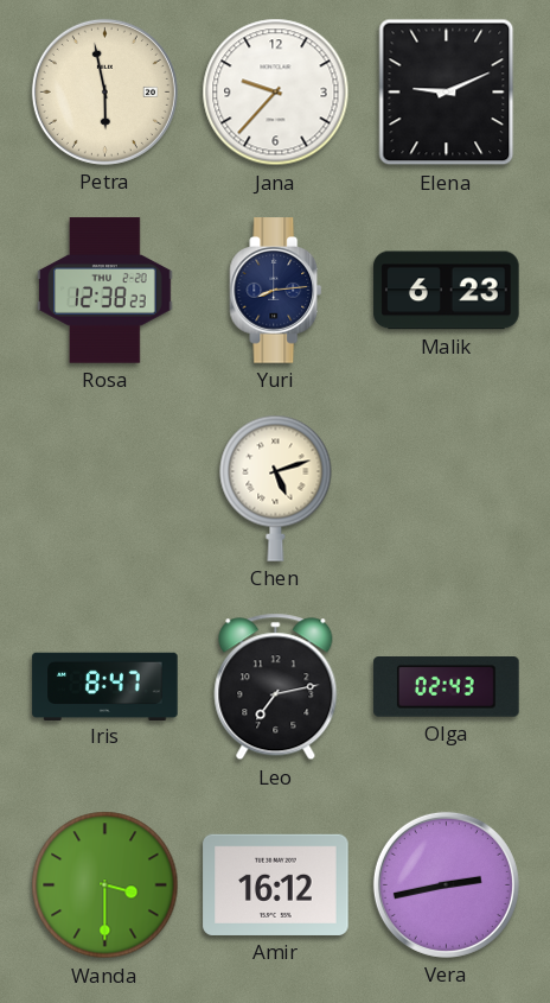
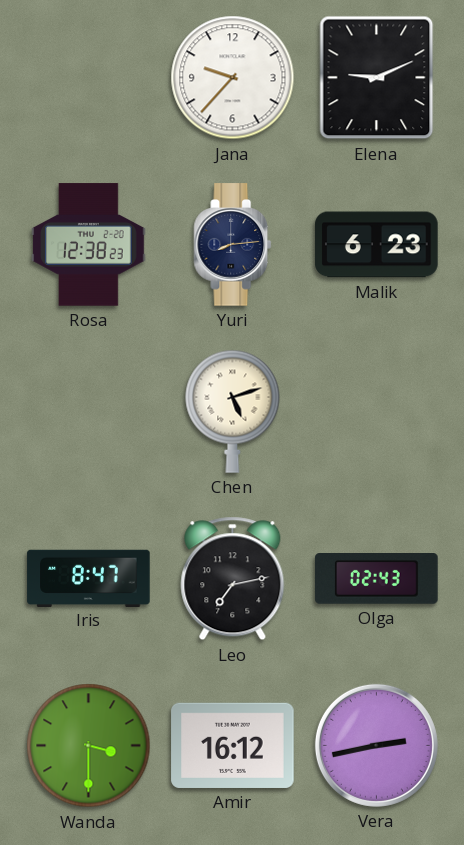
Petra: 5:58 -> none (104, 91)
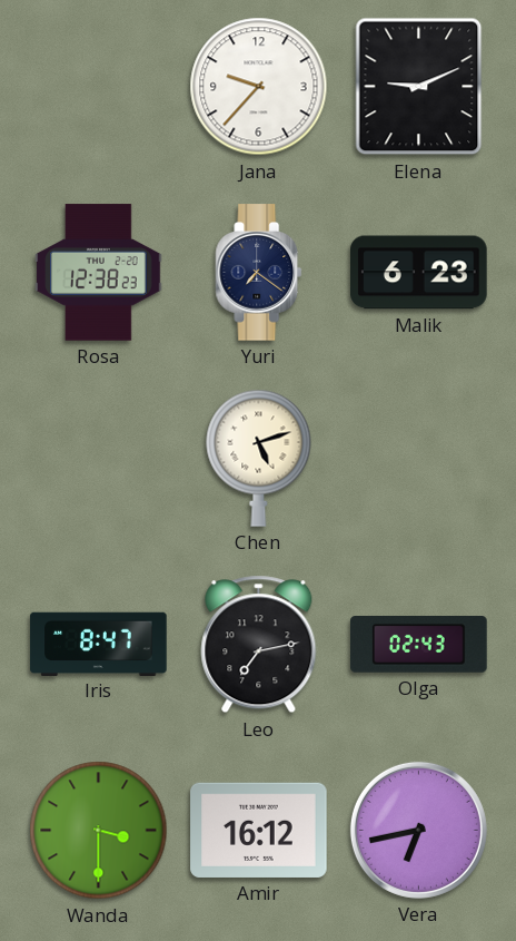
Yuri: 8:14 -> 7:21 (259, 273)
Vera: 2:43 -> 6:43 (418, 830)
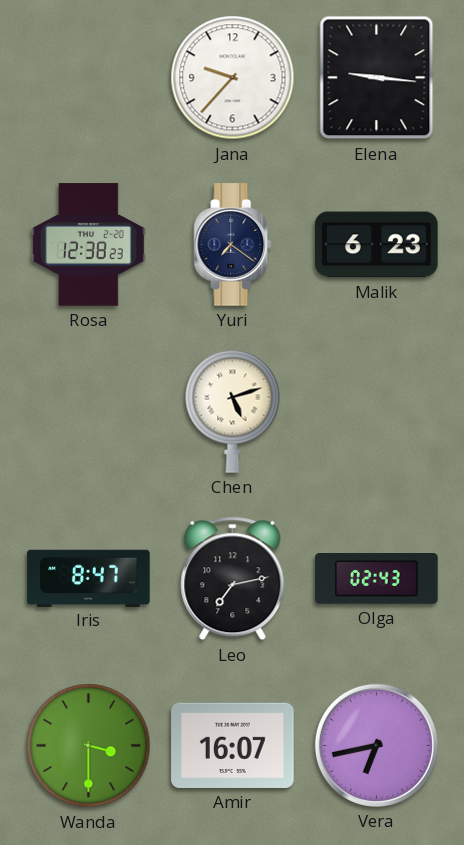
Elena: 9:11 -> 9:16 (377, 78)
Amir: 16:12 -> 16:07 (233, 745)
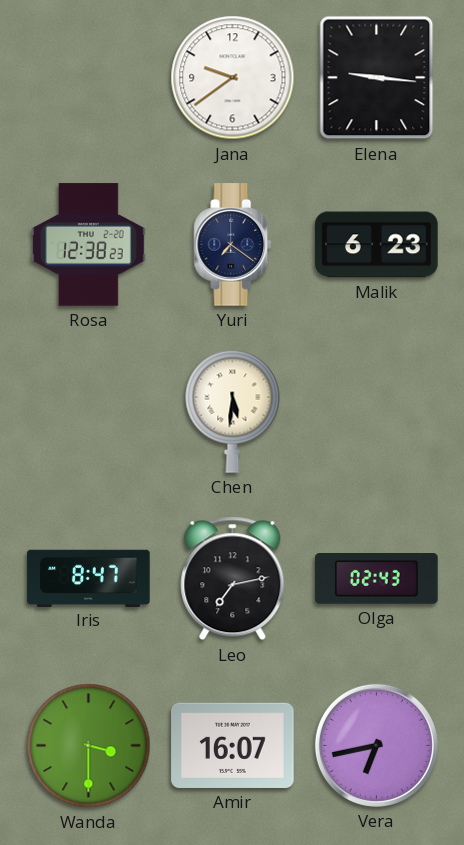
Jana: 9:37 -> 9:39 (233, 78)
Chen: 5:12 -> 5:31 (233, 411)
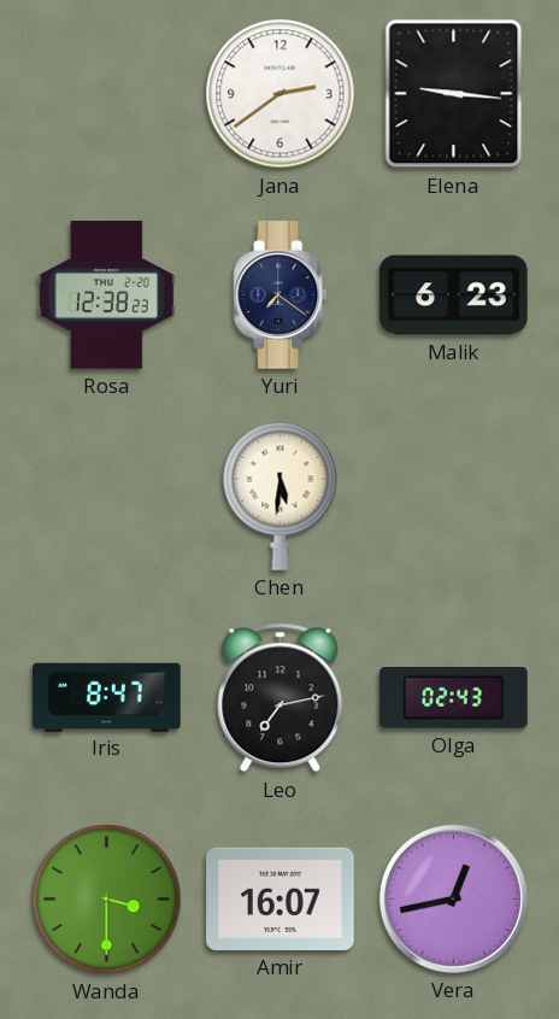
Jana: 9:39 -> 2:39 (281, 94)
Vera: 6:43 -> 12:43 (453, 898)
